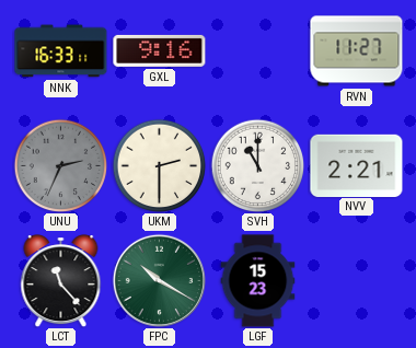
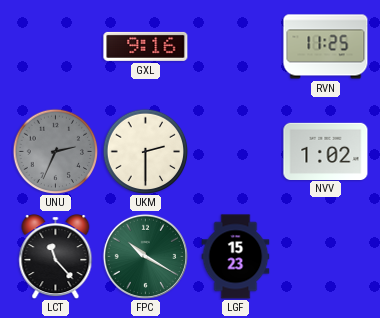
NNK: 16:33 -> none (61, 51)
RVN: 11:27 -> 11:25 (326, 47)
SVH: 11:00 -> none (257, 165)
NVV: 2:21 -> 1:02 (326, 151)
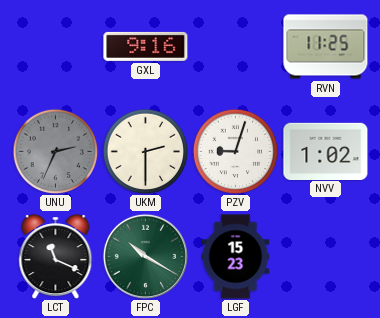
PZV: none -> 9:03 (235, 151)
LCT: 11:23 -> 11:19 (56, 257)
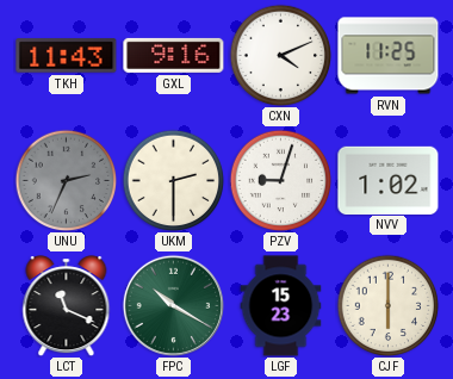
TKH: none -> 11:43 (67, 56)
CXN: none -> 4:11 (280, 55)
CJF: none -> 6:00 (387, 305)
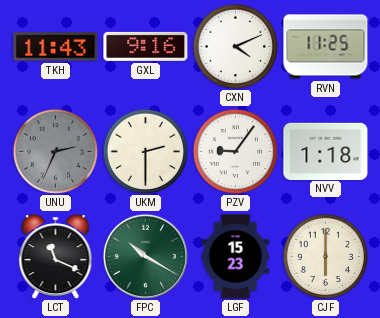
PZV: 9:03 -> 9:06 (235, 151)
NVV: 1:02 -> 1:18 (326, 151)
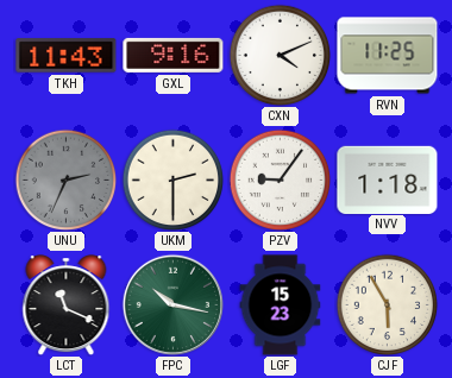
FPC: 10:20 -> 10:17 (172, 304)
CJF: 6:00 -> 5:55 (387, 304)
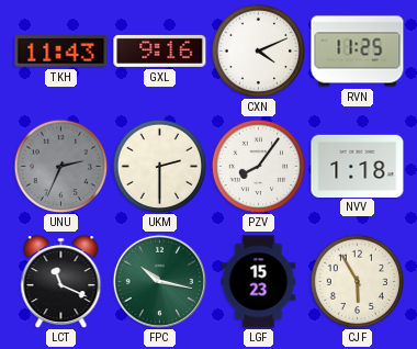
PZV: 9:06 -> 8:06 (258, 166)
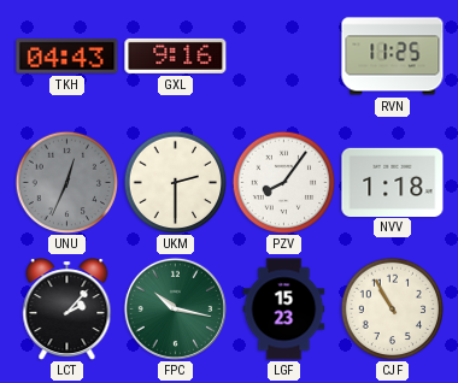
TKH: 11:43 -> 04:43 (67, 57)
CXN: 4:11 -> none (258, 50)
UNU: 2:34 -> 12:34 (66, 182)
LCT: 11:19 -> 2:07 (67, 310)
CJF: 5:55 -> 10:55 (392, 308)
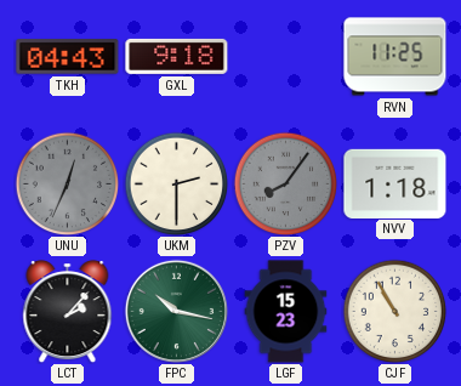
GXL: 9:16 -> 9:18 (177, 56)
PZV dial: white -> grey (285, 183)
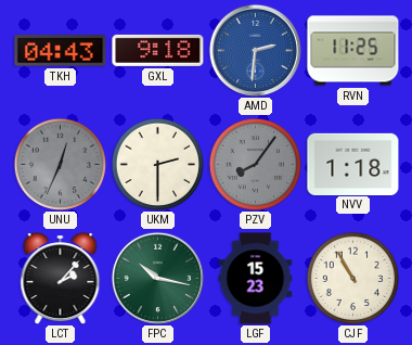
AMD: none -> 2:31 (255, 50)
